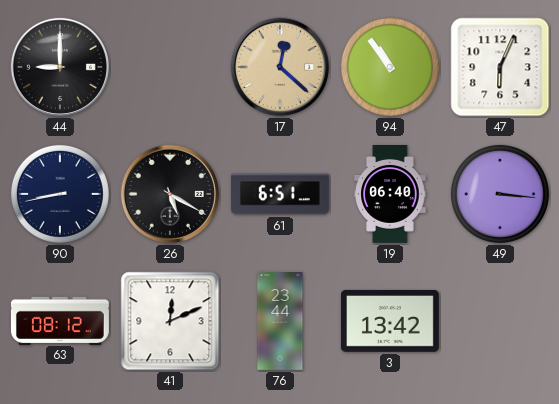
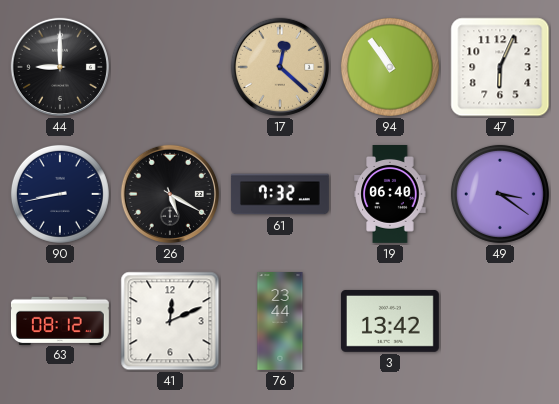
61: 6:51 -> 7:32 (280, 194)
49: 3:16 -> 3:21 (500, 194)
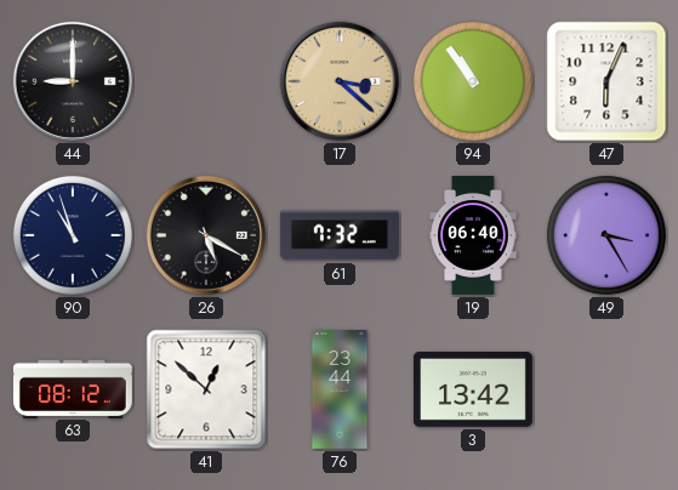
17: 12:22 -> 3:22 (340, 81)
90: 8:43 -> 10:57 (73, 235)
49: 3:21 -> 3:25 (606, 235)
41: 12:11 -> 12:52 (206, 389)
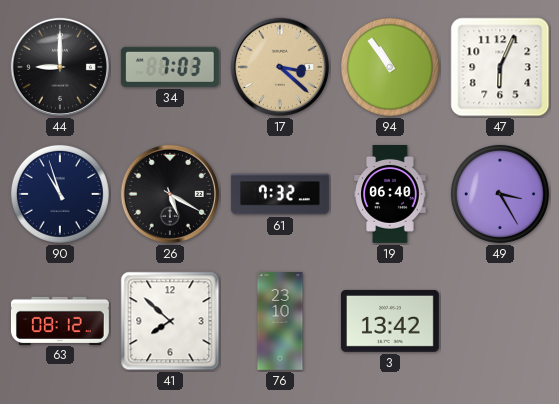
34: none -> 7:03 (170, 67)
41: 12:52 -> 7:52 (170, 321)
76: 23:44 -> 23:10 (280, 322)
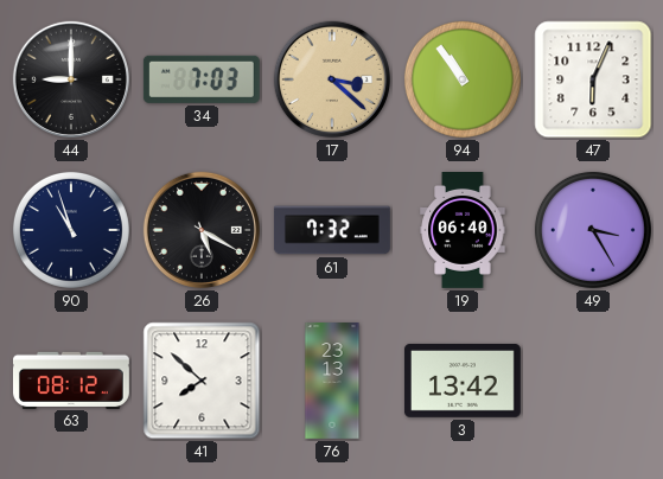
76: 23:10 -> 23:13 (332, 382)
